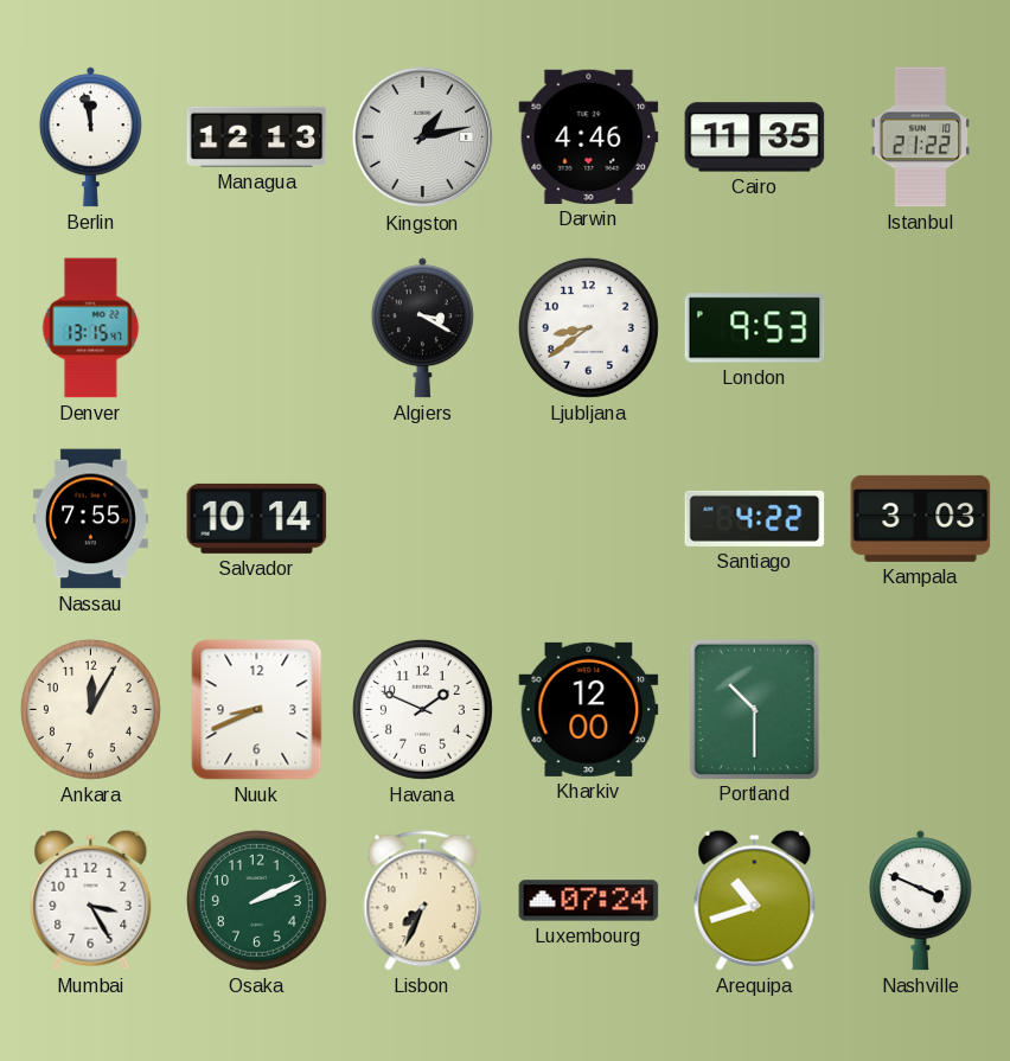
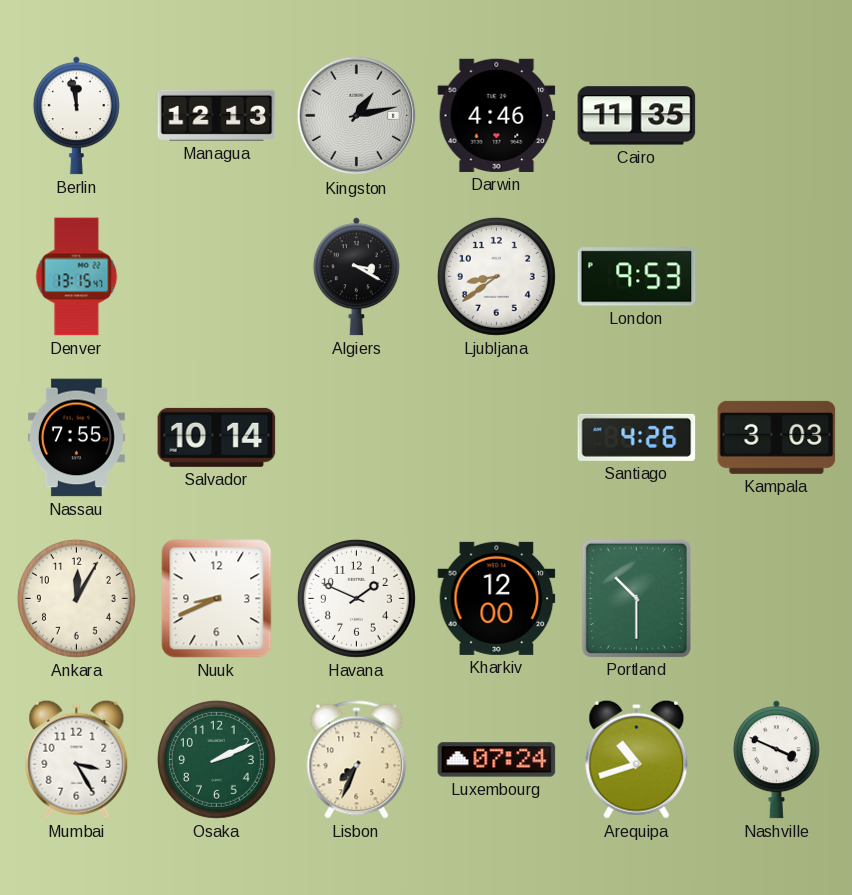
Istanbul: 21:22 -> none (920, 138)
Santiago: 4:22 -> 4:26 (637, 437)
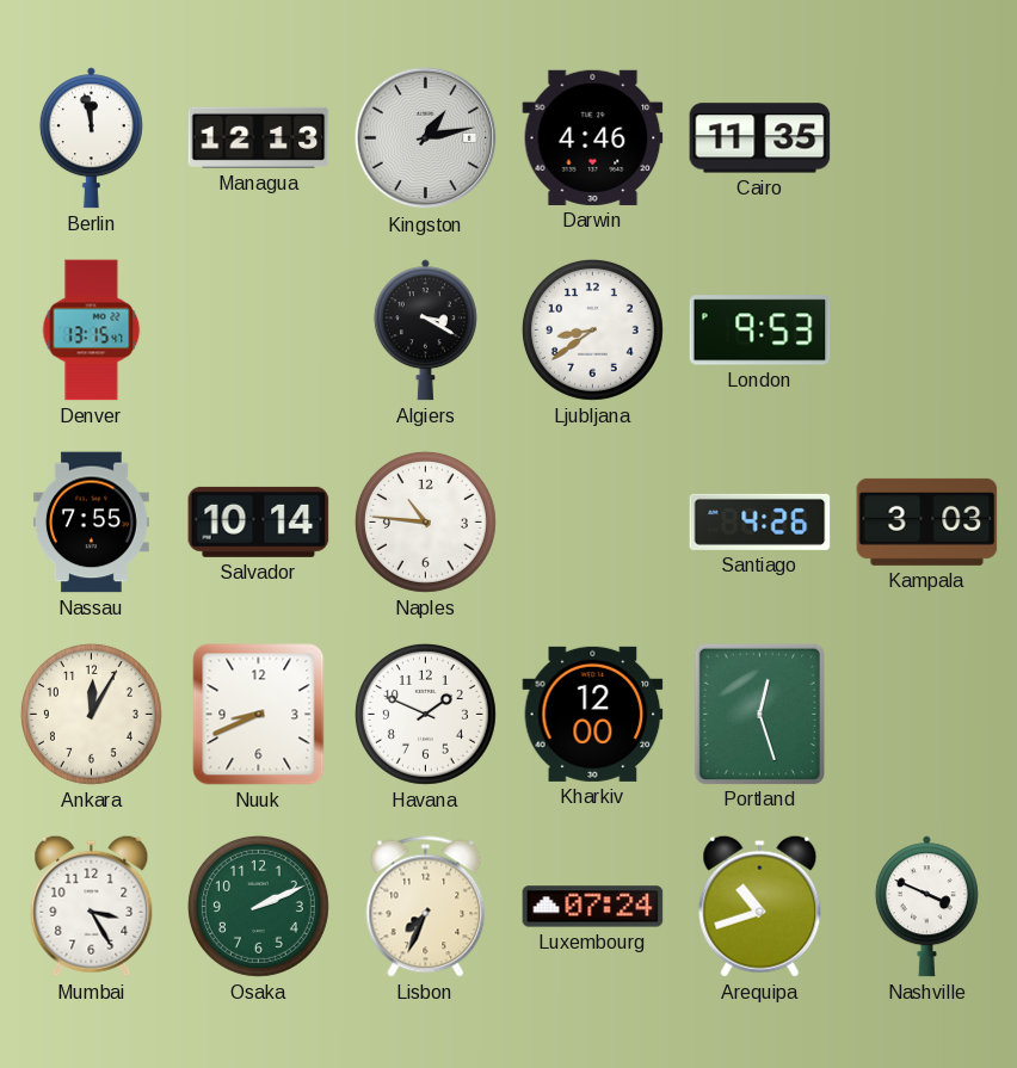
Naples: none -> 10:46 (425, 521)
Portland: 10:30 -> 12:27 (759, 714)
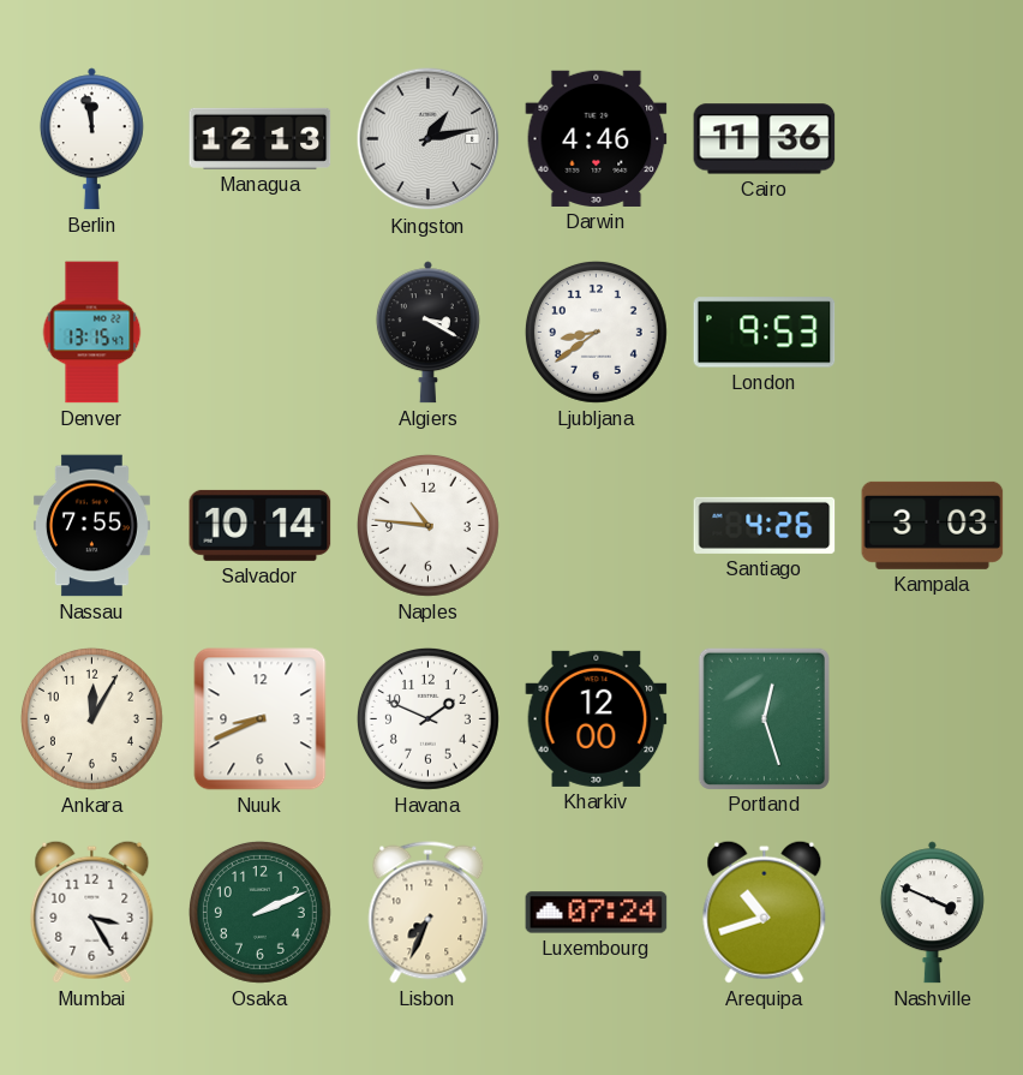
Cairo: 11:35 -> 11:36 (765, 139)
